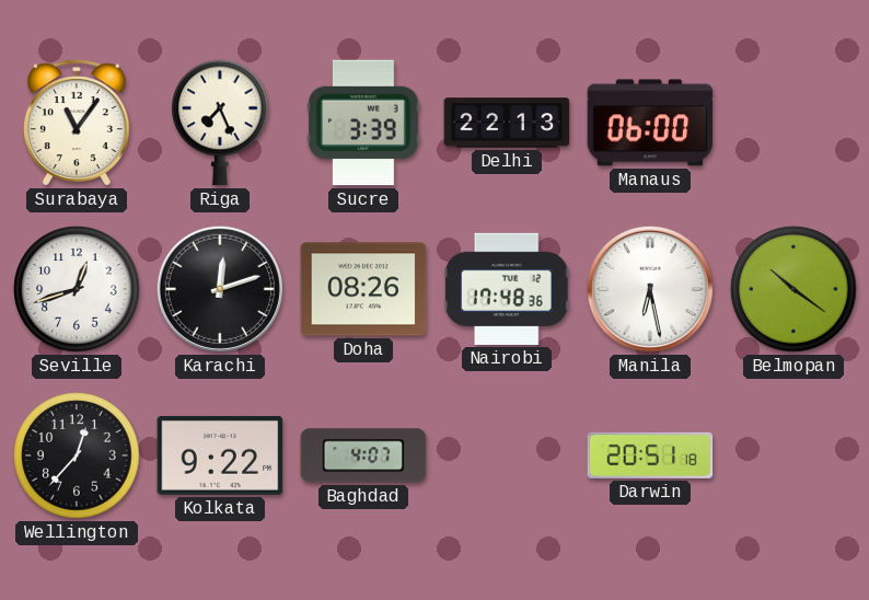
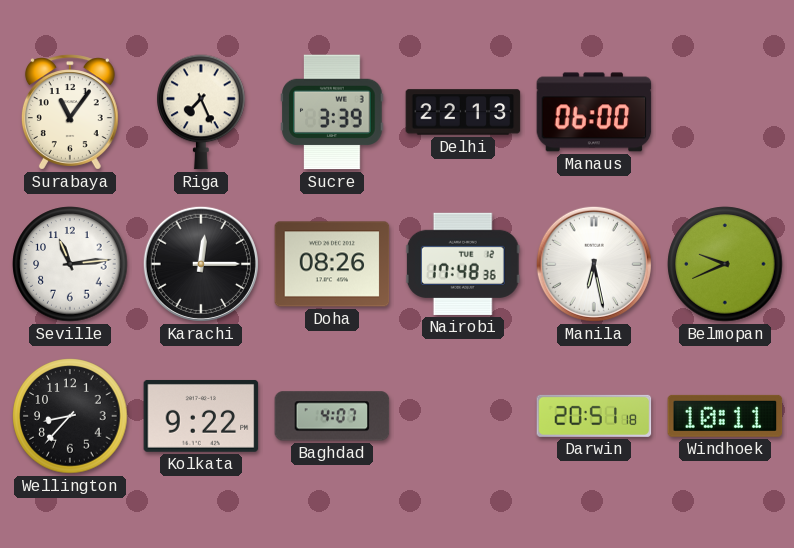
Seville: 12:42 -> 11:14 (70, 264)
Karachi: 12:12 -> 12:15 (201, 264)
Belmopan: 10:21 -> 9:41 (725, 264)
Wellington: 12:37 -> 8:37 (70, 416)
Windhoek: none -> 10:11 (725, 416)
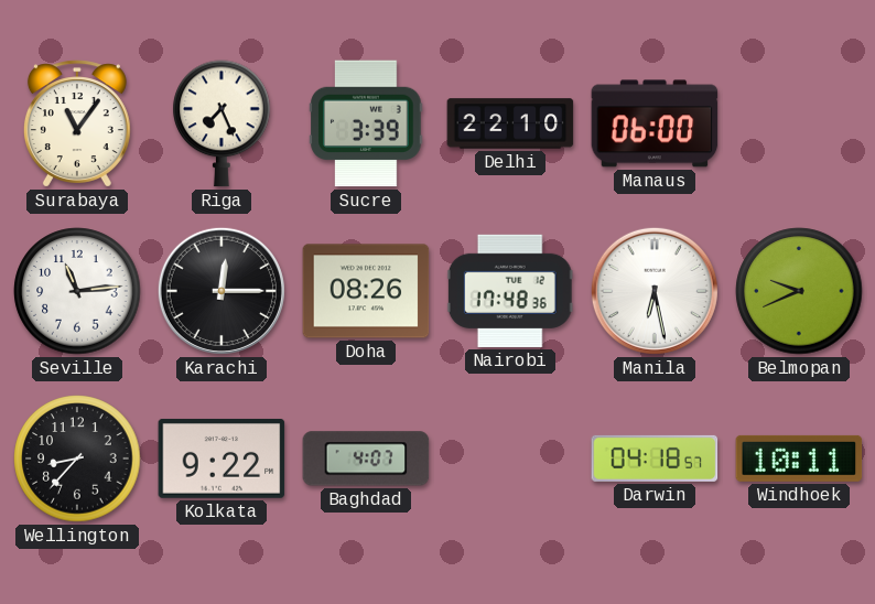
Delhi: 22:13 -> 22:10 (510, 123)
Darwin: 20:51 -> 04:18 (655, 459)
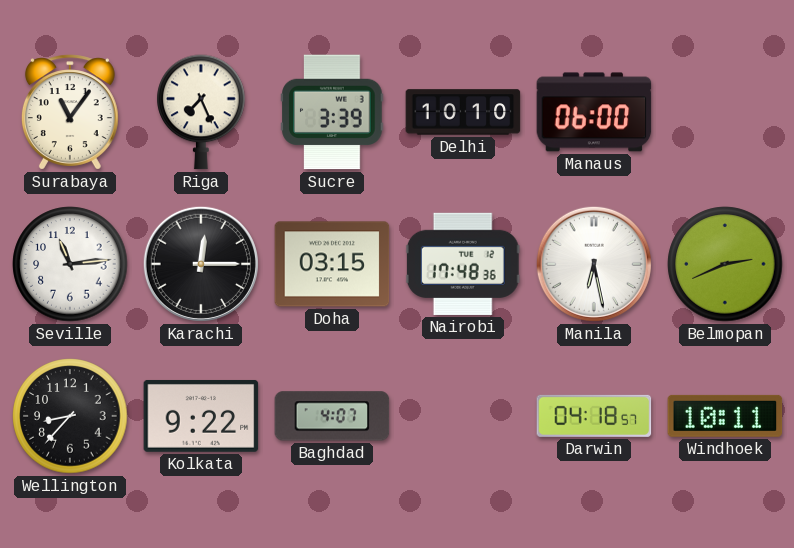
Delhi: 22:10 -> 10:10 (463, 112)
Doha: 08:26 -> 03:15 (332, 264)
Belmopan: 9:41 -> 2:41 (725, 264)
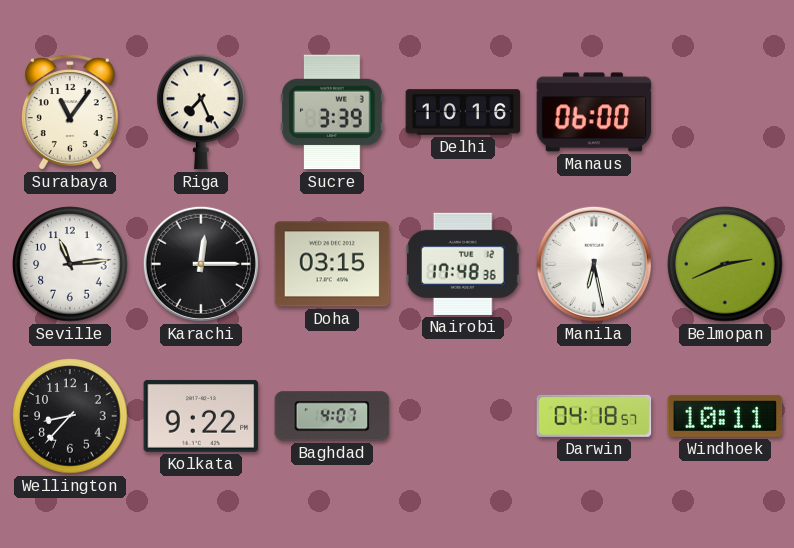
Delhi: 10:10 -> 10:16 (463, 112)
